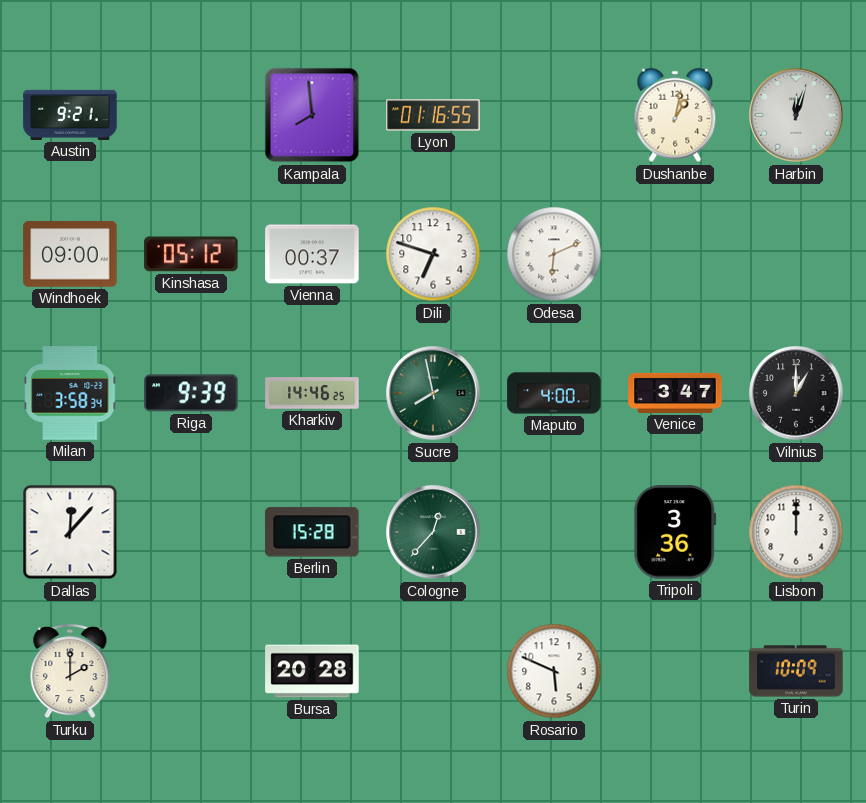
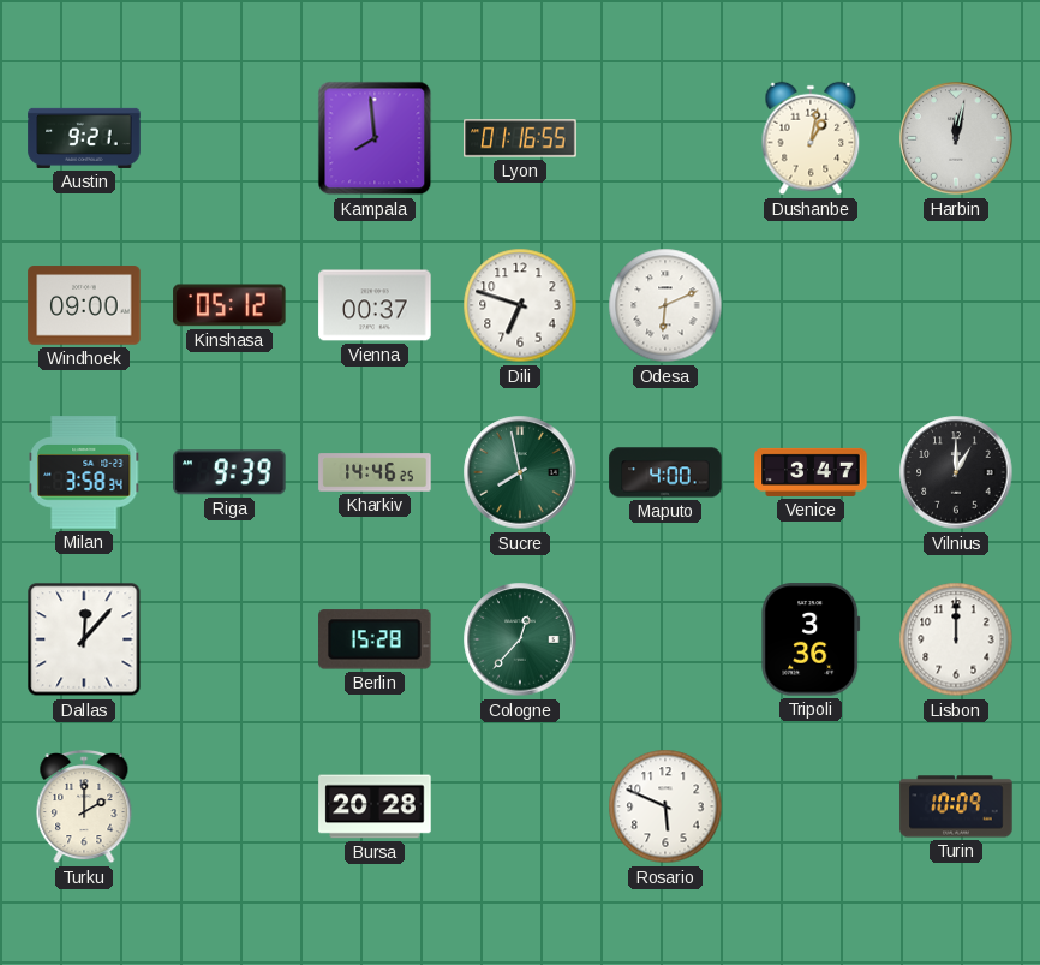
Harbin: 12:03 -> 12:02 (956, 138)
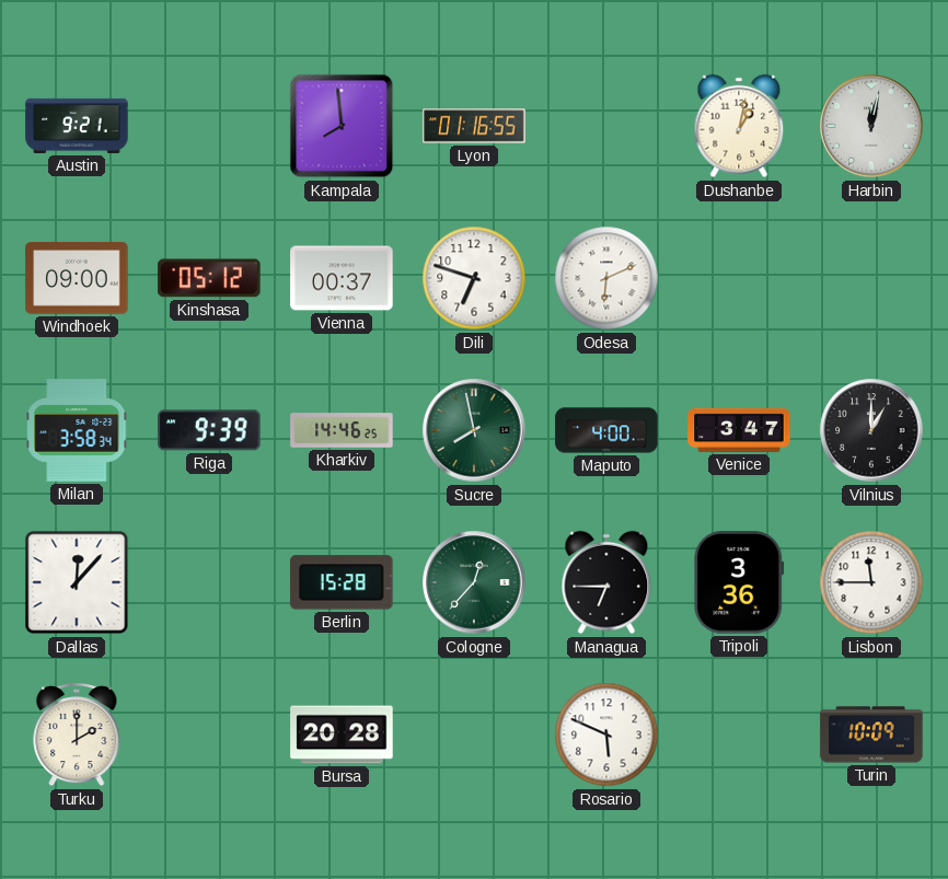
Managua: none -> 6:45 (606, 582)
Lisbon: 12:00 -> 11:45 (871, 582)
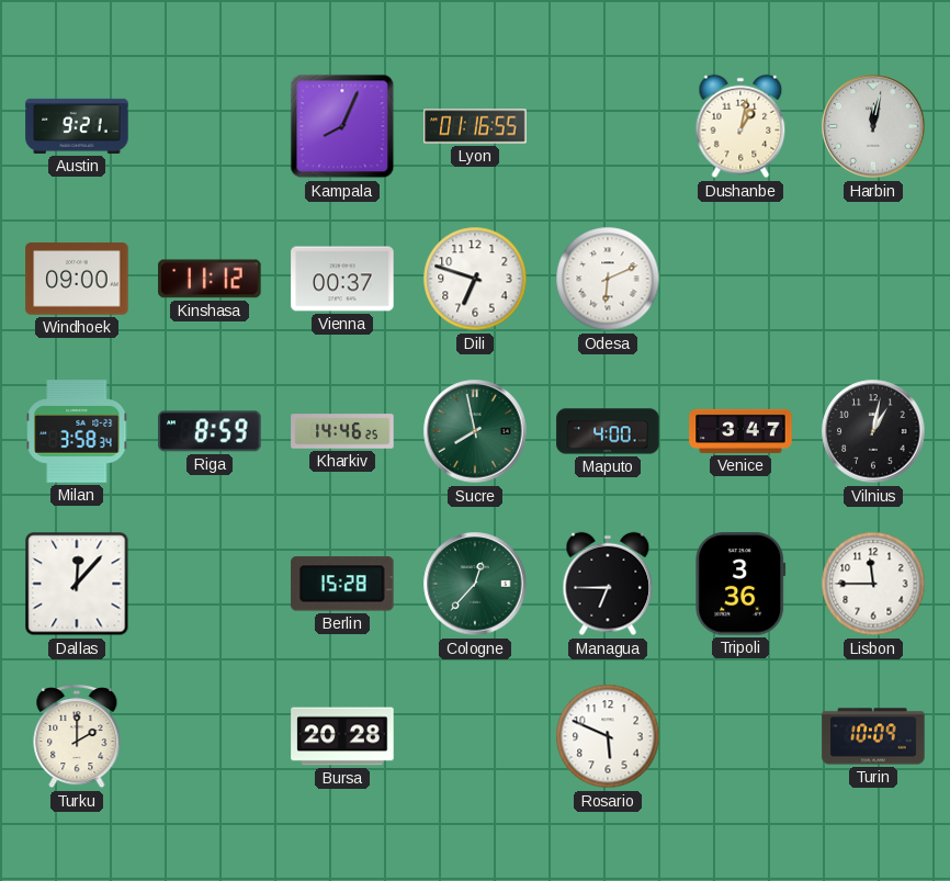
Kampala: 7:59 -> 8:04 (342, 126)
Kinshasa: 05:12 -> 11:12 (210, 279)
Riga: 9:39 -> 8:59 (210, 431)
Vilnius: 1:00 -> 1:02 (873, 431)
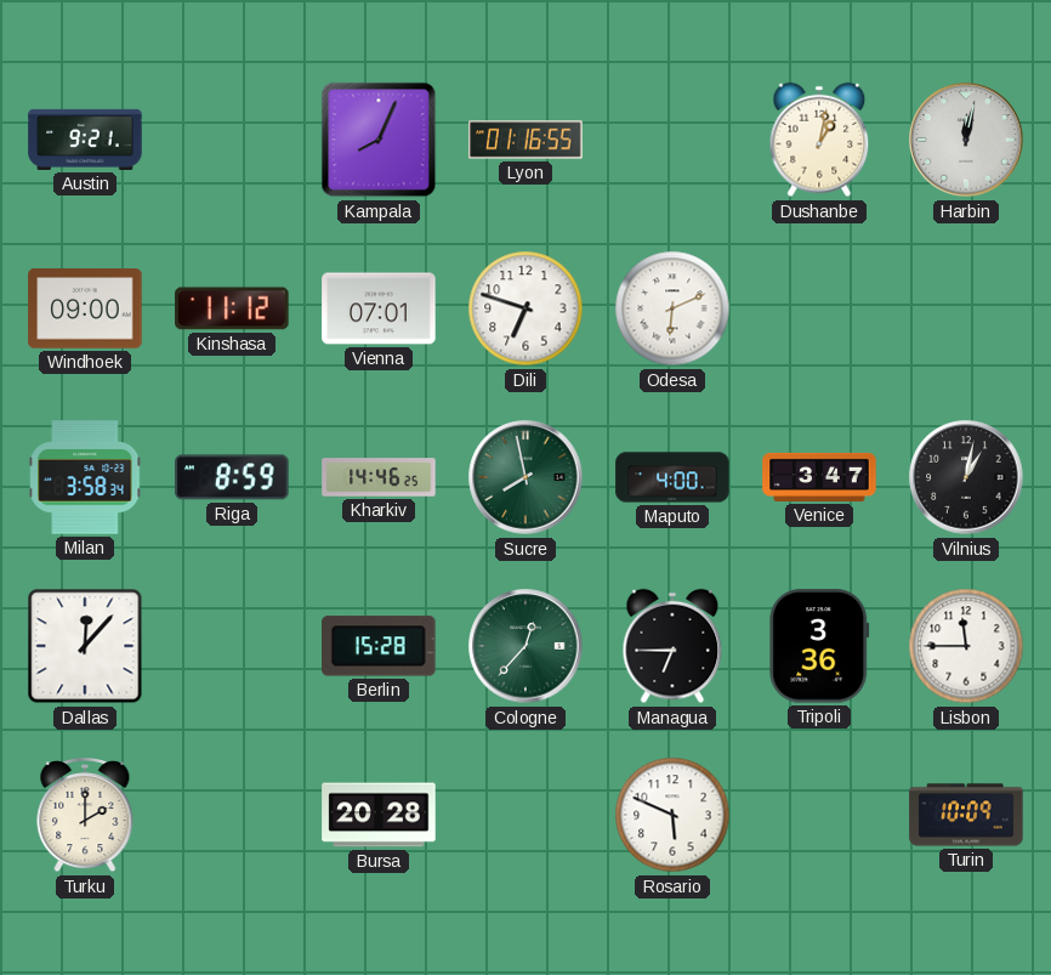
Vienna: 00:37 -> 07:01 (379, 308)
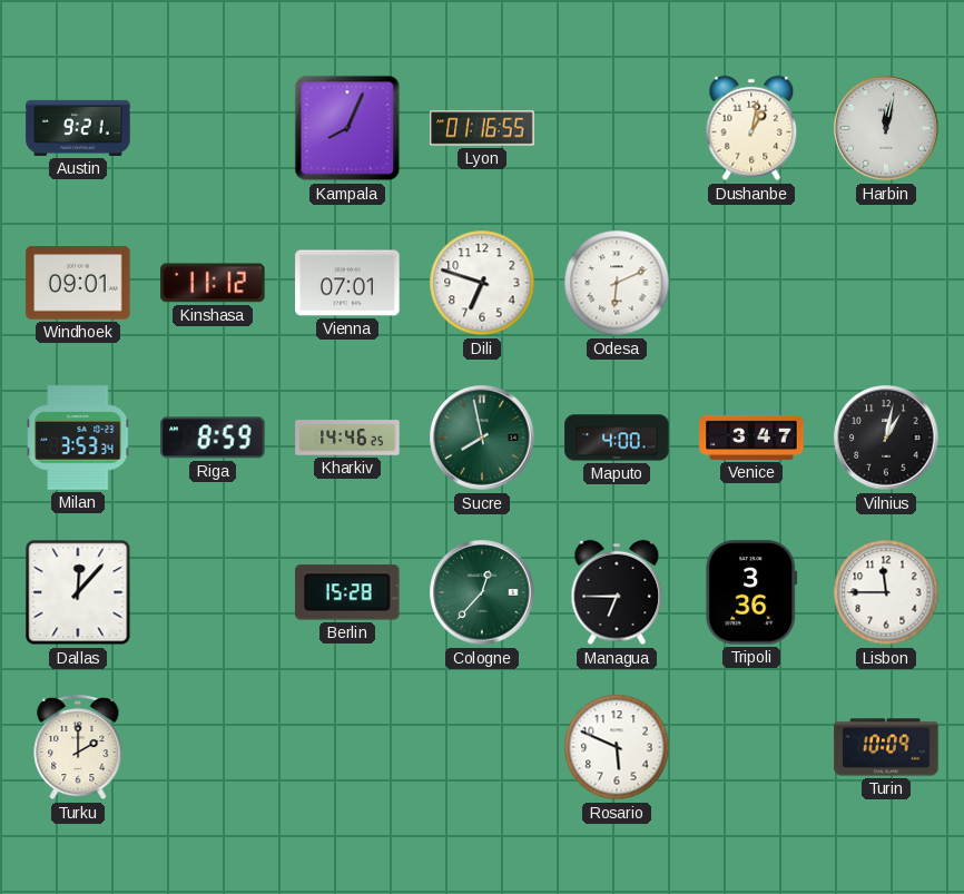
Windhoek: 09:00 -> 09:01 (78, 283)
Milan: 3:58 -> 3:53 (78, 438)
Bursa: 20:28 -> none (379, 815)
